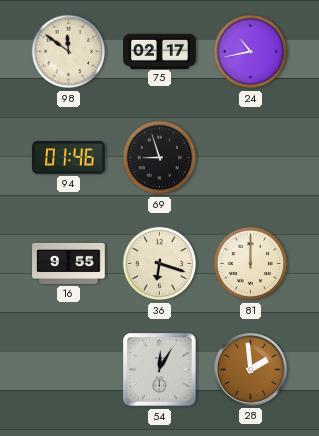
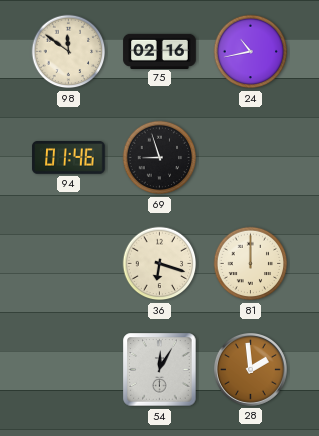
75: 02:17 -> 02:16 (160, 51)
16: 9:55 -> none (69, 263)
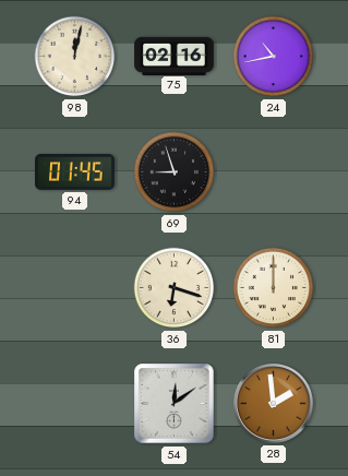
98: 11:51 -> 12:02 (75, 57)
94: 01:46 -> 01:45 (75, 172)
54: 12:05 -> 12:09 (175, 404)
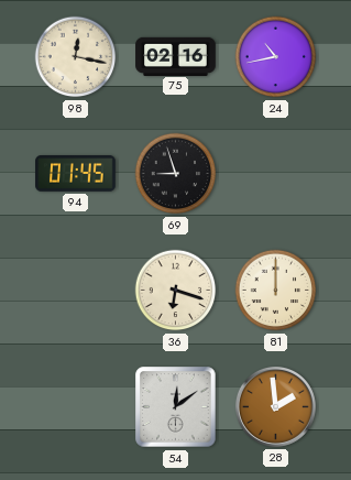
98: 12:02 -> 12:17 (76, 57)
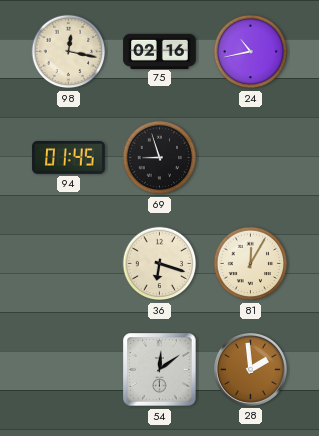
81: 12:00 -> 12:05 (251, 264)
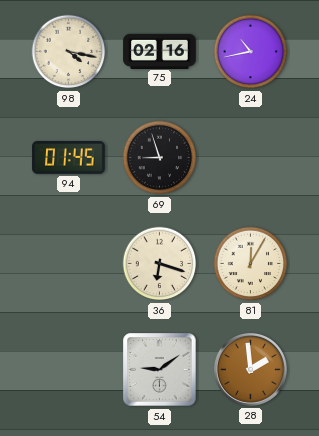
98: 12:17 -> 4:17 (69, 52)
54: 12:09 -> 9:09 (160, 370)
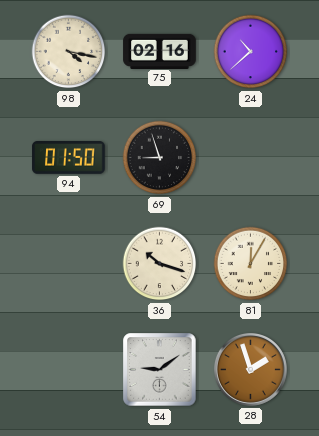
24: 10:43 -> 10:38 (251, 52)
94: 01:45 -> 01:50 (69, 158)
36: 6:18 -> 10:18 (160, 264)
28: 1:59 -> 1:57 (250, 369)
